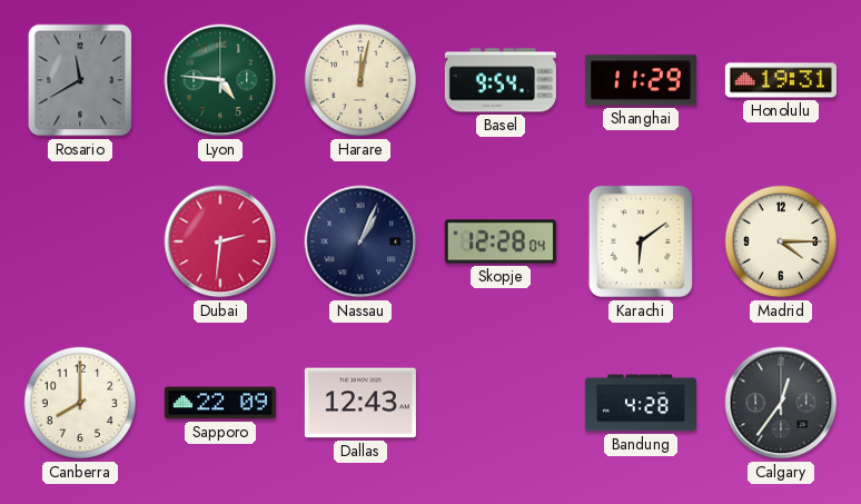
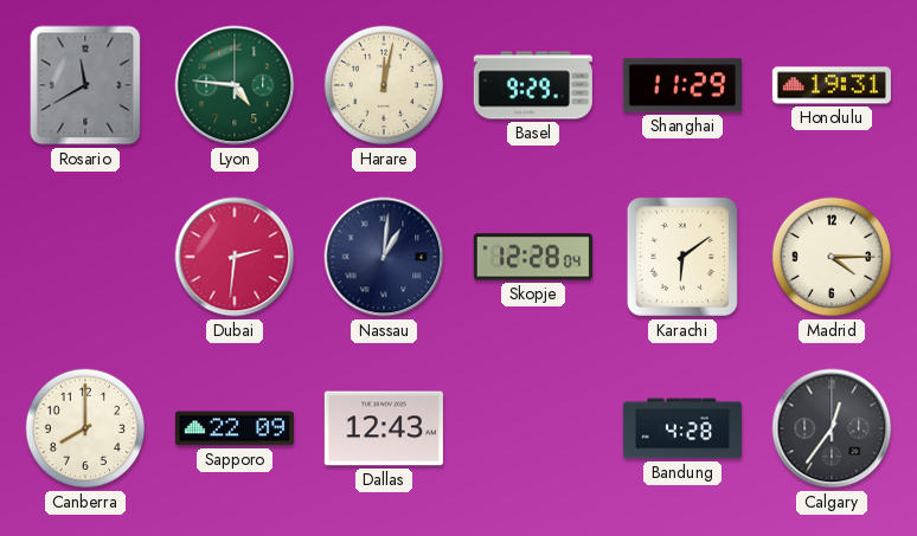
Basel: 9:54 -> 9:29 (533, 85)
Nassau: 1:04 -> 1:01 (384, 257)
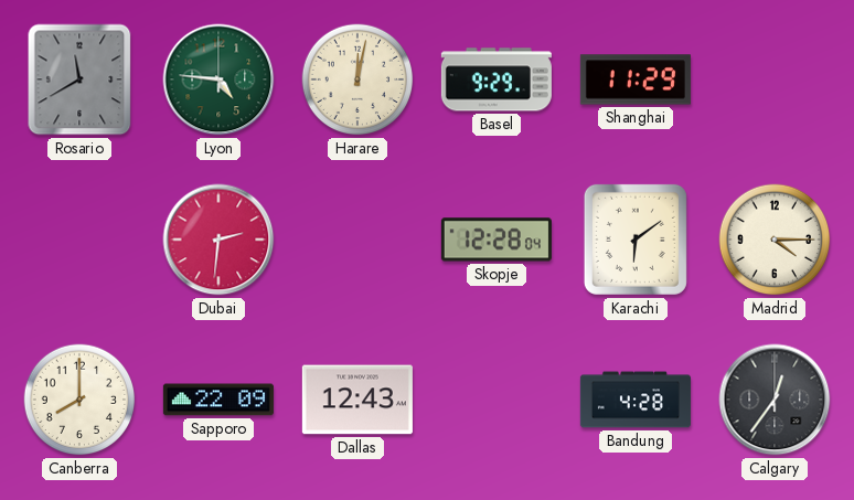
Honolulu: 19:31 -> none (832, 85)
Nassau: 1:01 -> none (384, 257)
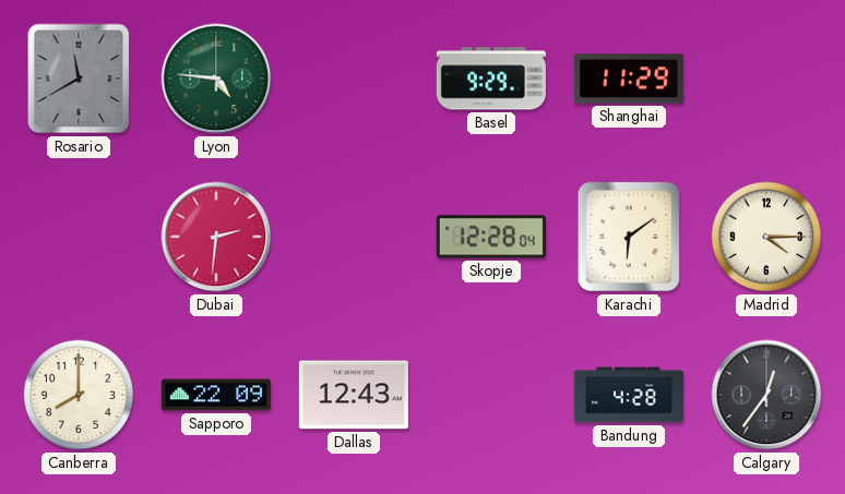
Harare: 12:02 -> none (357, 79)
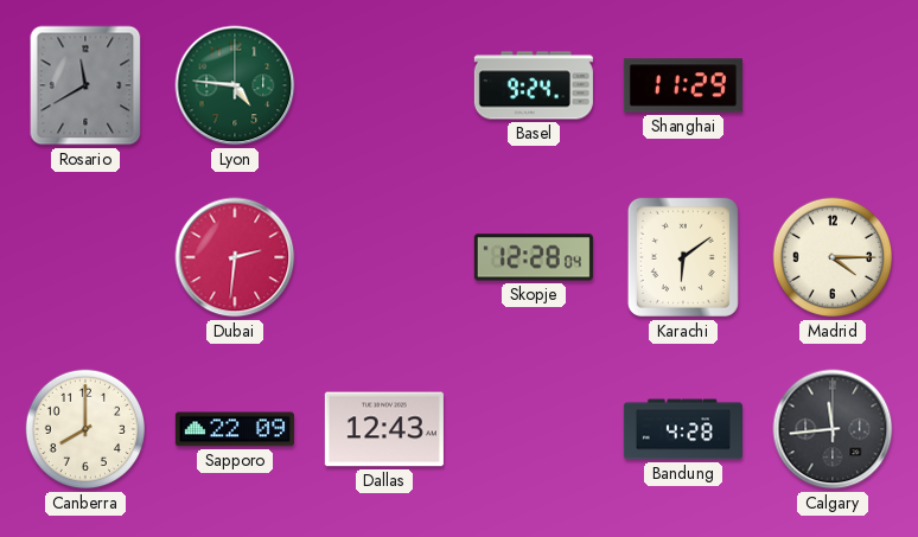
Basel: 9:29 -> 9:24 (534, 85)
Calgary: 12:36 -> 11:44 (833, 429)
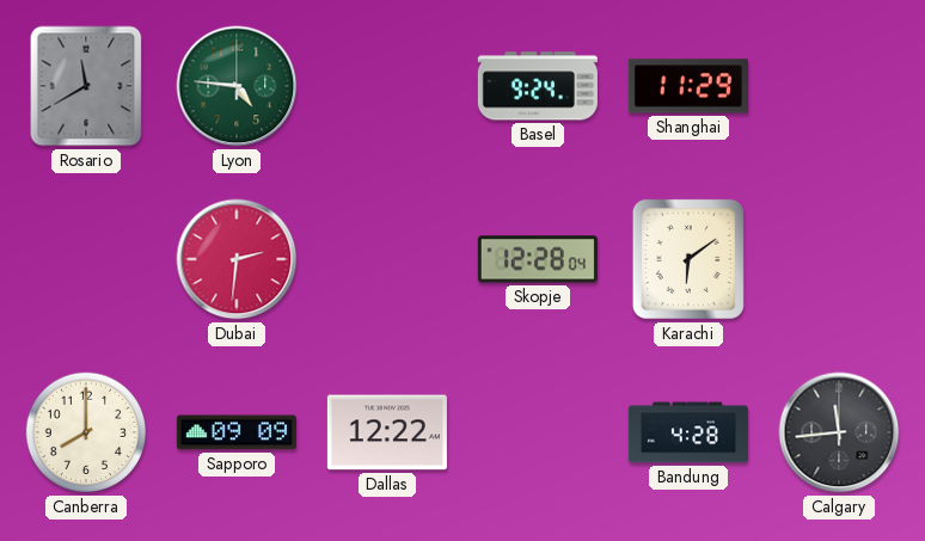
Madrid: 4:15 -> none (833, 257)
Sapporo: 22:09 -> 09:09 (237, 432)
Dallas: 12:43 -> 12:22 (387, 432)
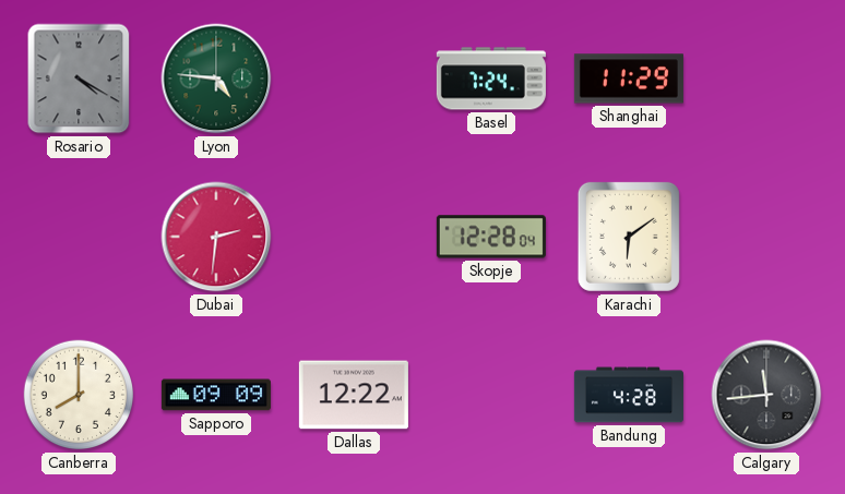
Rosario: 11:40 -> 4:20 (79, 79)
Basel: 9:24 -> 7:24 (491, 79)
